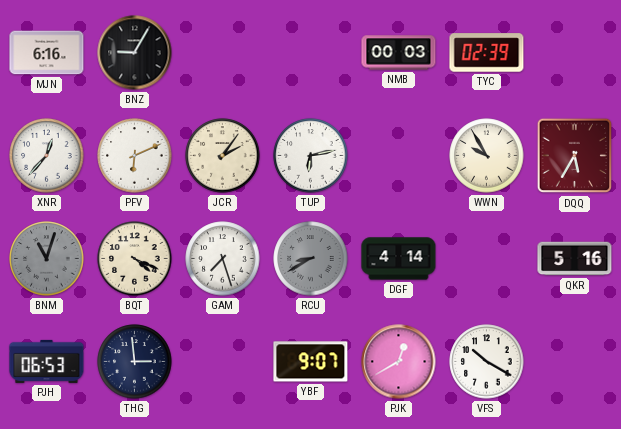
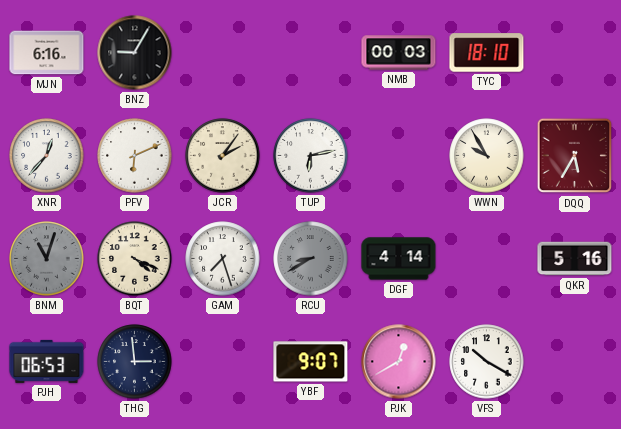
TYC: 02:39 -> 18:10 (487, 53)
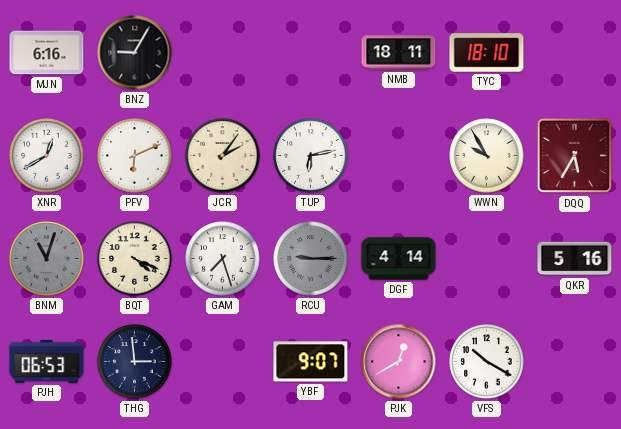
NMB: 00:03 -> 18:11 (399, 53)
XNR: 12:37 -> 12:40 (47, 156)
RCU: 8:40 -> 9:15 (311, 259)
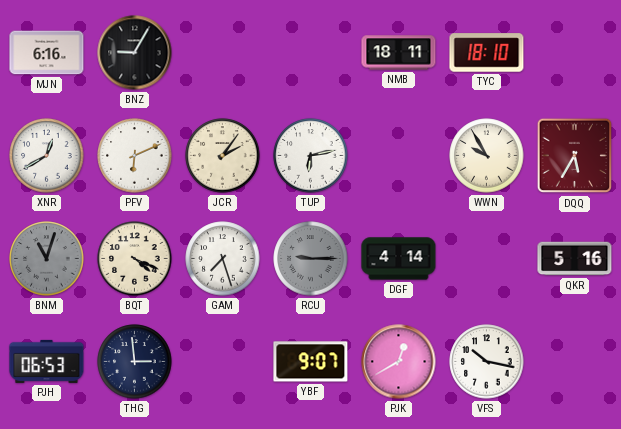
VFS: 10:20 -> 10:17 (487, 362)
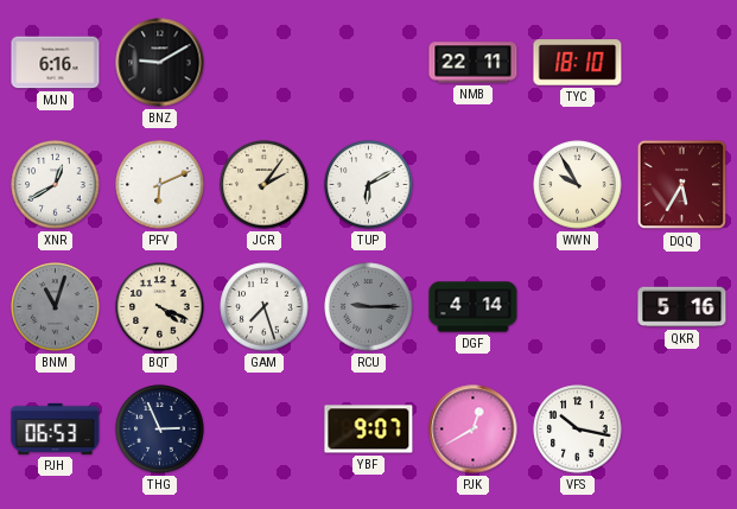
BNZ: 9:05 -> 9:10 (160, 63)
NMB: 18:11 -> 22:11 (474, 63)
TUP: 6:13 -> 6:10 (369, 185)
THG: 2:59 -> 2:56 (160, 430)
